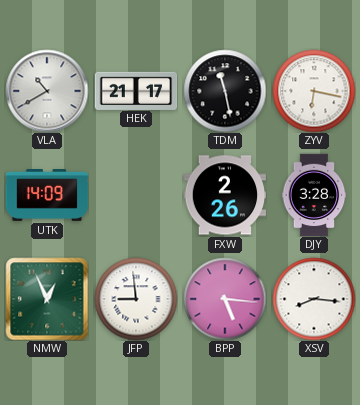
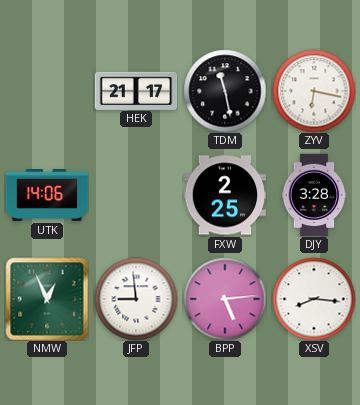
VLA: 10:40 -> none (47, 91)
UTK: 14:09 -> 14:06 (47, 196)
FXW: 2:26 -> 2:25 (225, 195)
BPP: 5:16 -> 5:14 (225, 299)
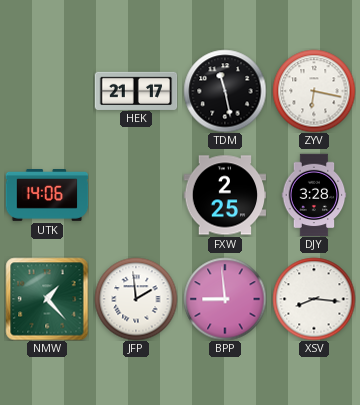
NMW: 12:56 -> 1:23 (47, 299)
JFP: 8:59 -> 1:59 (136, 299)
BPP: 5:14 -> 8:59 (225, 299)
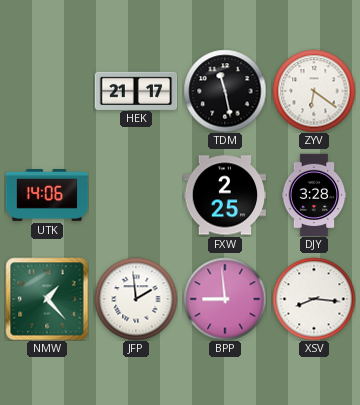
ZYV: 6:17 -> 6:21 (314, 91)
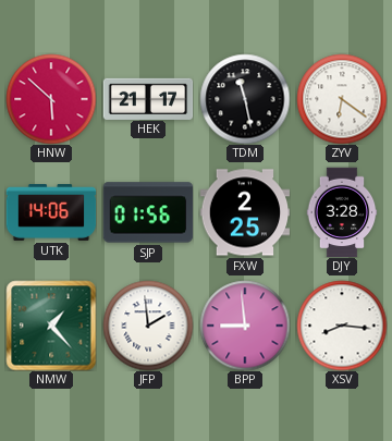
HNW: none -> 5:52 (51, 99)
SJP: none -> 01:56 (148, 212)
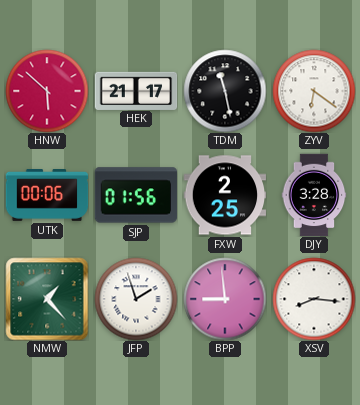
UTK: 14:06 -> 00:06 (47, 196)
JFP: 1:59 -> 1:57 (136, 299)
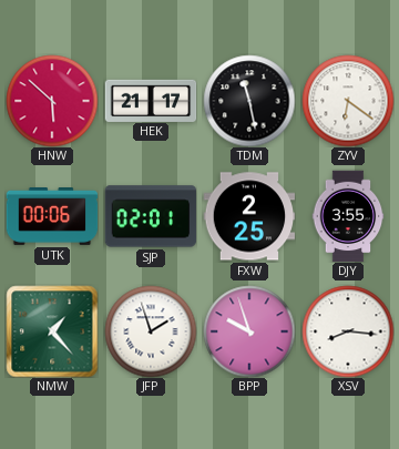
SJP: 01:56 -> 02:01 (151, 216)
DJY: 3:28 -> 3:55 (348, 216)
BPP: 8:59 -> 9:57 (249, 331)
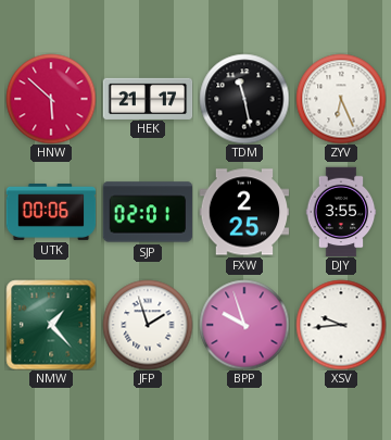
ZYV: 6:21 -> 6:26 (341, 99)
XSV: 8:16 -> 9:44 (341, 325)
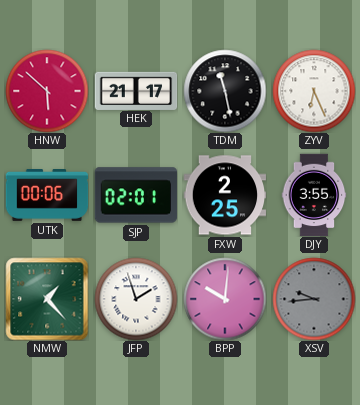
BPP: 9:57 -> 10:01 (225, 299)
XSV dial: white -> grey (314, 299)
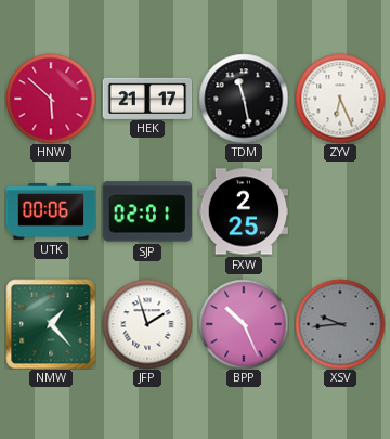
DJY: 3:55 -> none (314, 195)
BPP: 10:01 -> 10:26 (244, 324)
